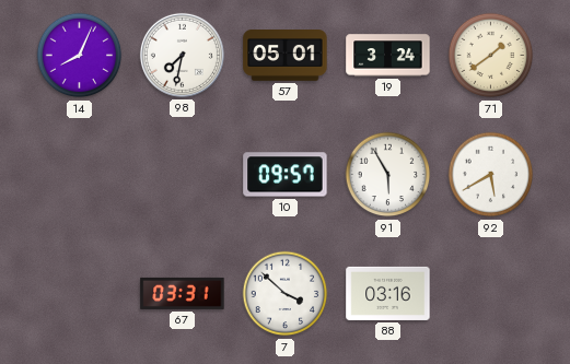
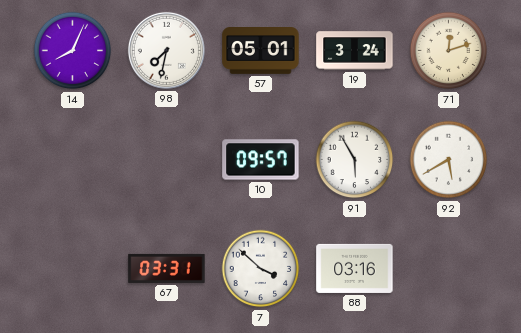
71: 1:39 -> 12:12 (449, 51)
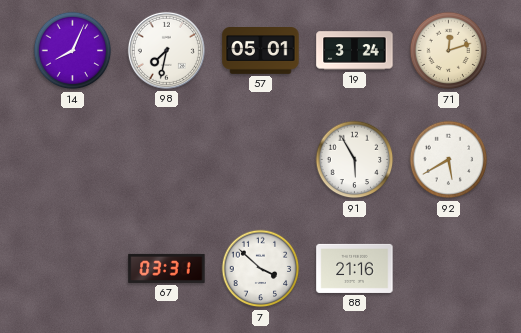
10: 09:57 -> none (261, 160)
88: 03:16 -> 21:16 (355, 268)
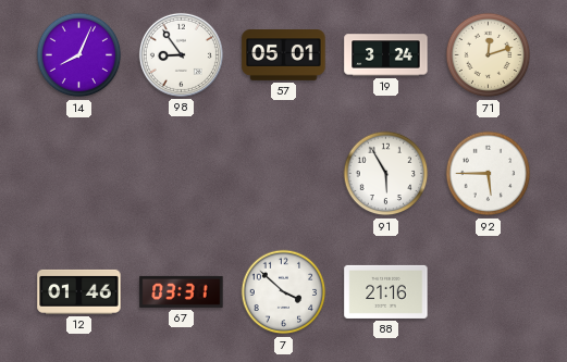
98: 7:32 -> 8:54 (181, 54)
92: 5:40 -> 5:45 (489, 174)
12: none -> 01:46 (79, 291)
